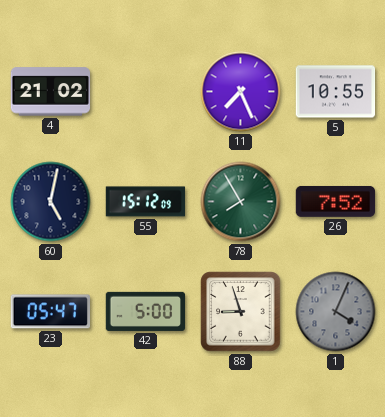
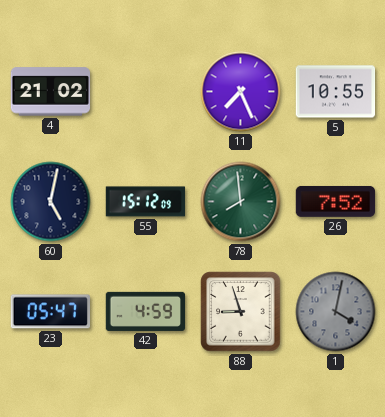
78: 7:55 -> 7:59 (241, 202)
42: 5:00 -> 4:59 (146, 311)
1: 4:04 -> 4:02 (336, 312)
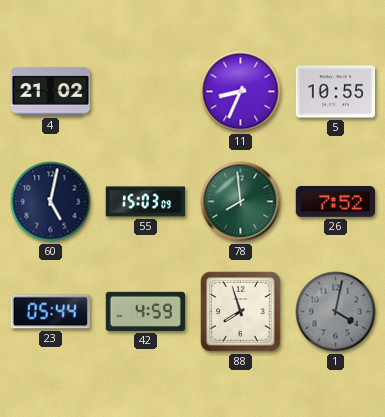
11: 7:26 -> 8:34 (241, 92)
55: 15:12 -> 15:03 (146, 202)
23: 05:47 -> 05:44 (50, 312)
88: 8:57 -> 7:57 (241, 312)
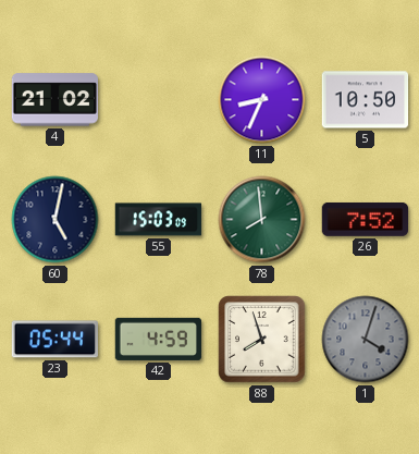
5: 10:55 -> 10:50 (366, 100)
1: 4:02 -> 4:03 (366, 340)
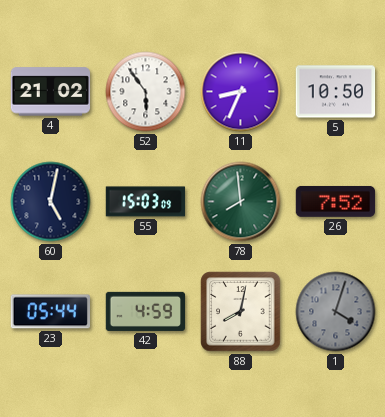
52: none -> 5:54 (146, 92)
88: 7:57 -> 8:02 (241, 312)
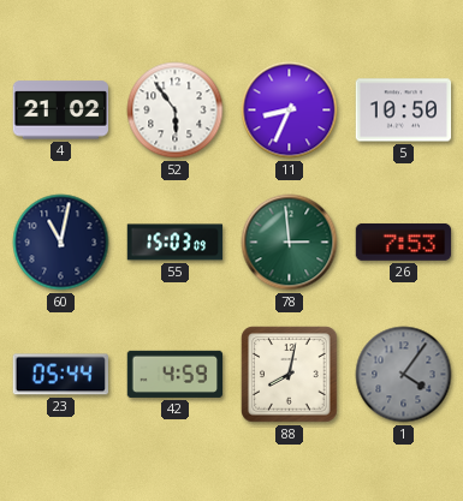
60: 5:02 -> 11:02 (61, 243)
78: 7:59 -> 2:59 (290, 243)
26: 7:52 -> 7:53 (404, 241)
1: 4:03 -> 4:06 (404, 375)
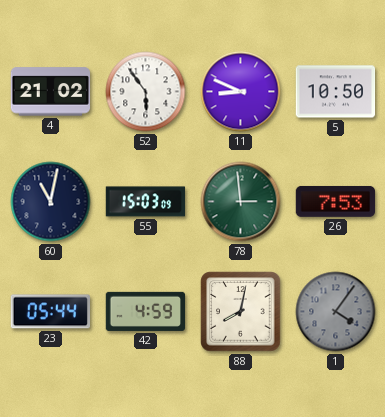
11: 8:34 -> 8:49 (241, 92)
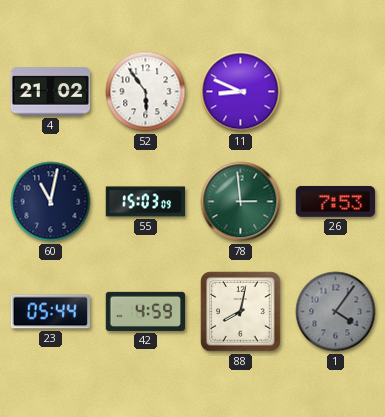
5: 10:50 -> none (336, 92)
